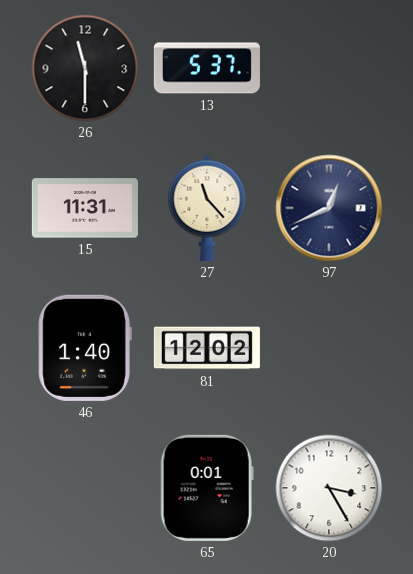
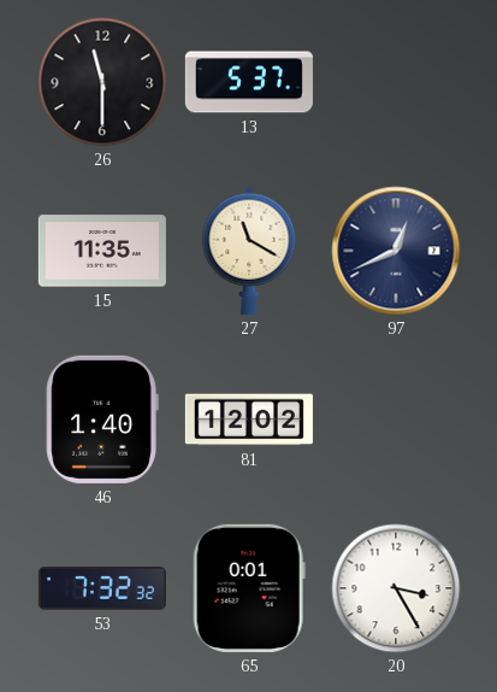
15: 11:31 -> 11:35 (102, 251)
27: 11:23 -> 11:20 (249, 251)
53: none -> 7:32 (102, 588)
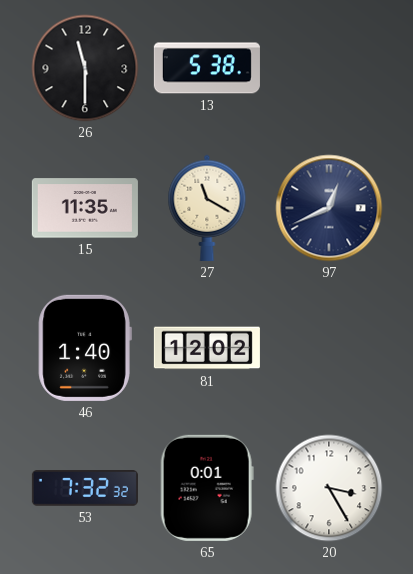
13: 5:37 -> 5:38 (207, 68)
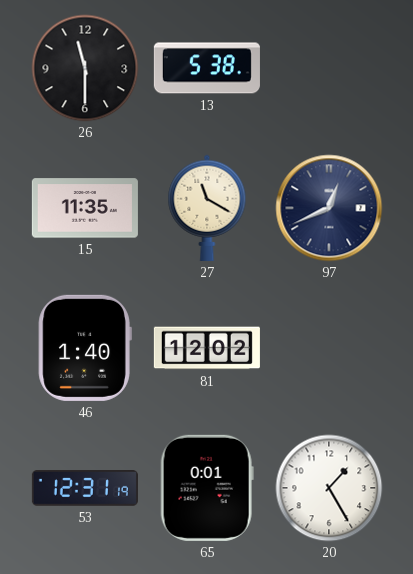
53: 7:32 -> 12:31 (85, 488)
20: 3:25 -> 1:25 (329, 488)
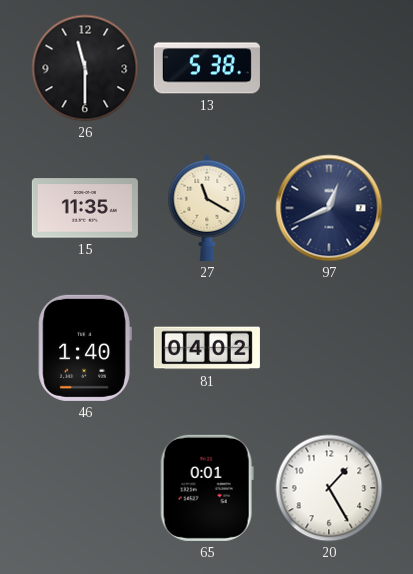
81: 12:02 -> 04:02 (207, 348)
53: 12:31 -> none (85, 488)
